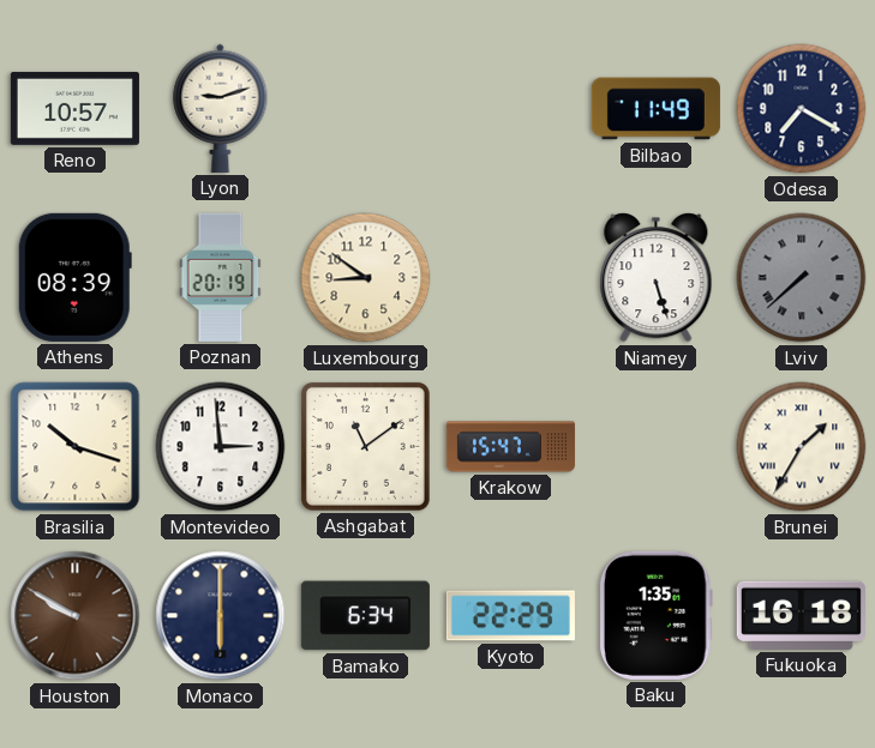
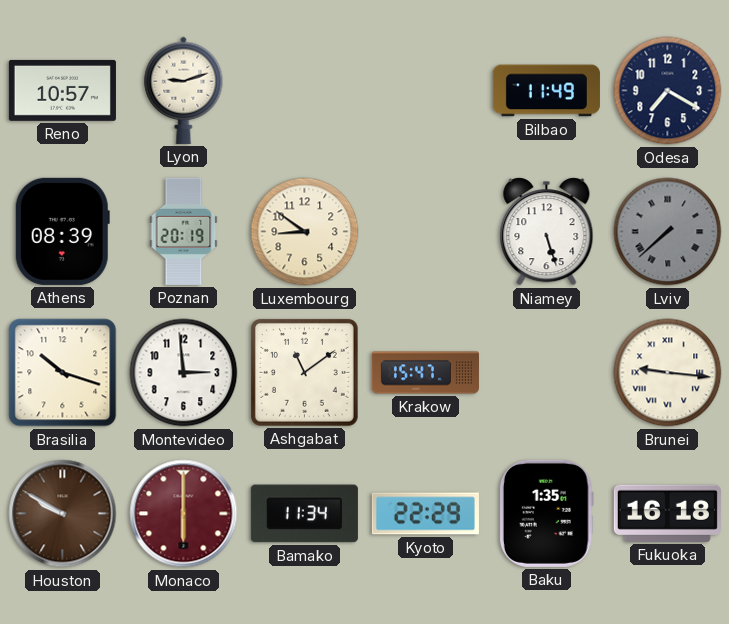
Brunei: 1:35 -> 9:16 (668, 373)
Monaco dial: navy -> burgundy (184, 514)
Bamako: 6:34 -> 11:34 (304, 514)
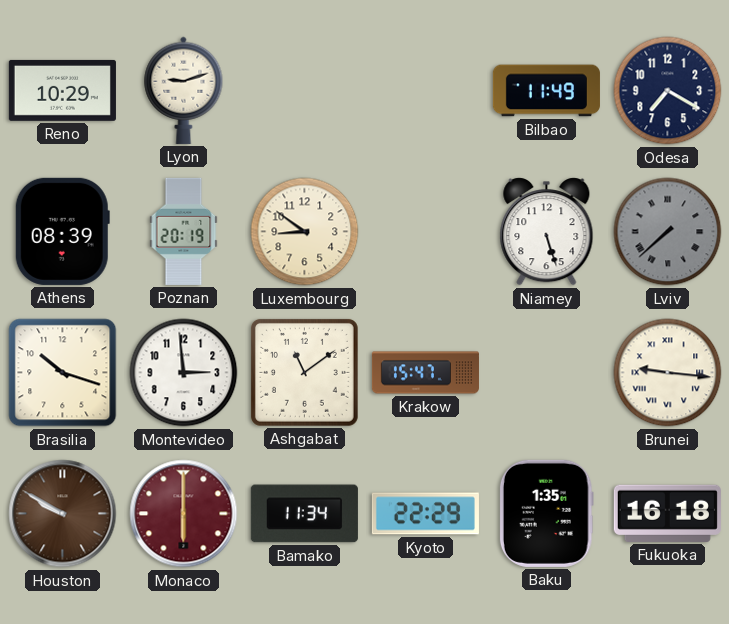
Reno: 10:57 -> 10:29 (62, 90)
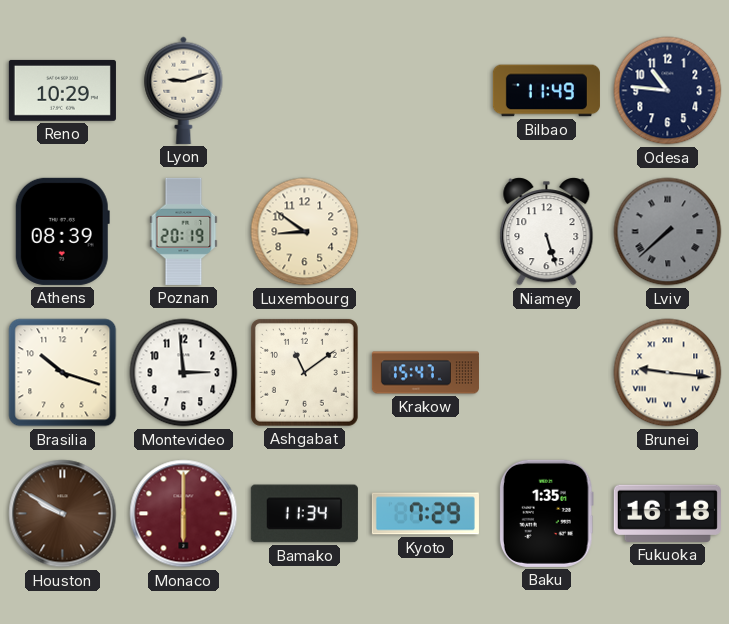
Odesa: 7:20 -> 10:46 (668, 91)
Kyoto: 22:29 -> 7:29 (425, 514)
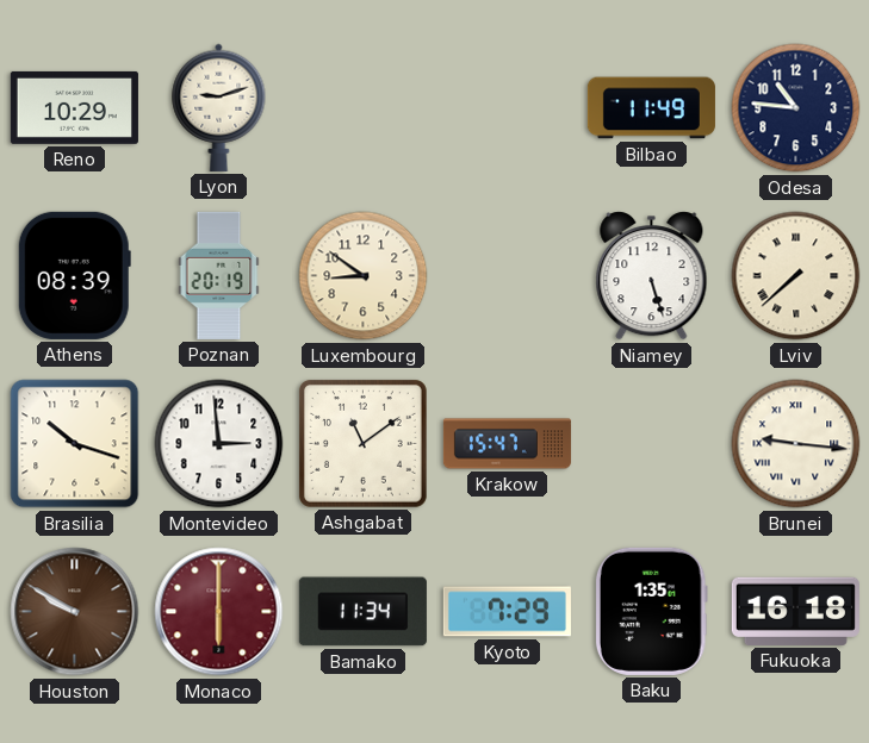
Lviv dial: grey -> cream (796, 276)
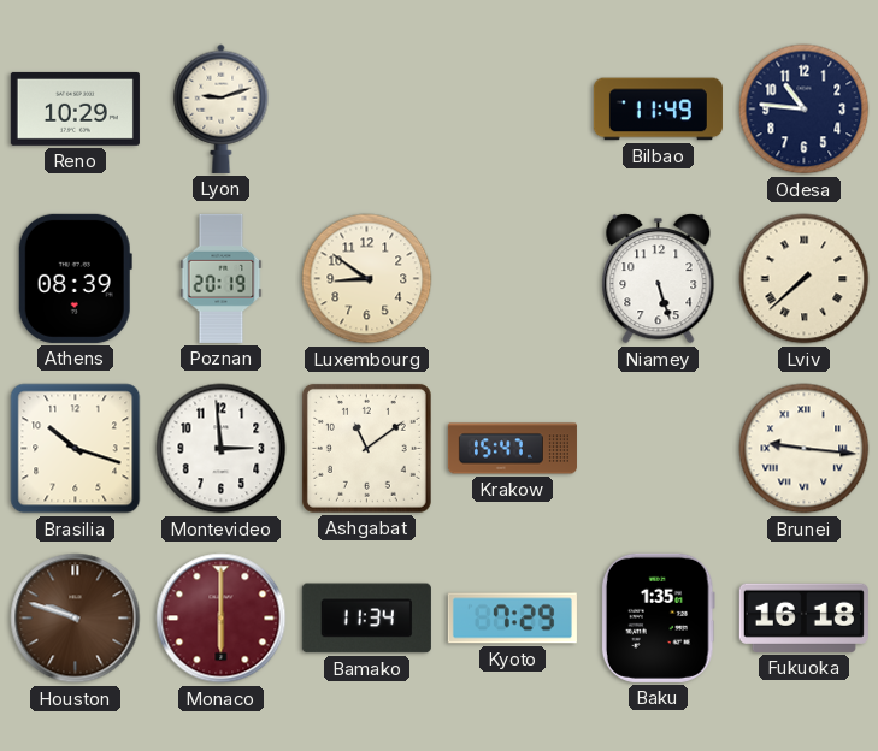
Houston: 9:50 -> 9:48 (76, 619)
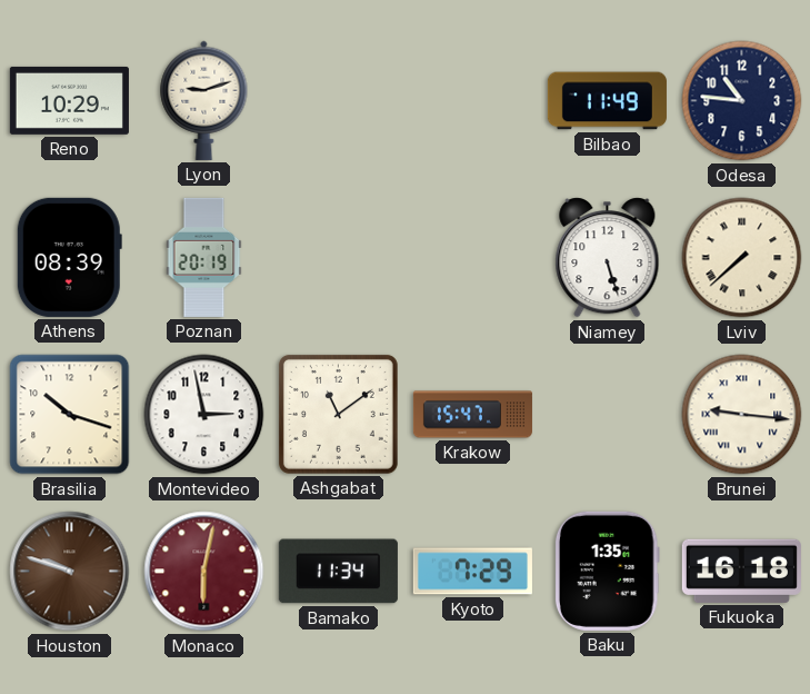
Luxembourg: 8:51 -> none (367, 279)
Montevideo: 2:59 -> 2:58 (204, 415)
Monaco: 6:00 -> 6:02 (204, 572)
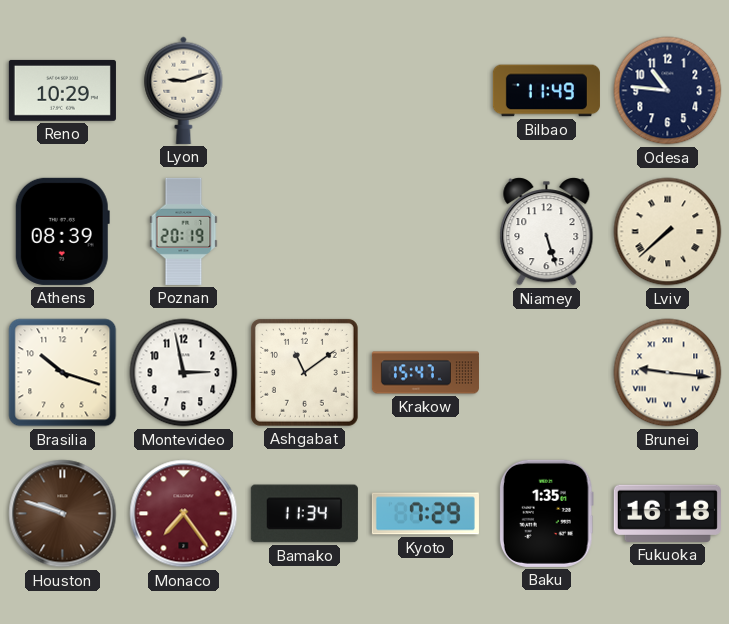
Monaco: 6:02 -> 7:24 (184, 514)
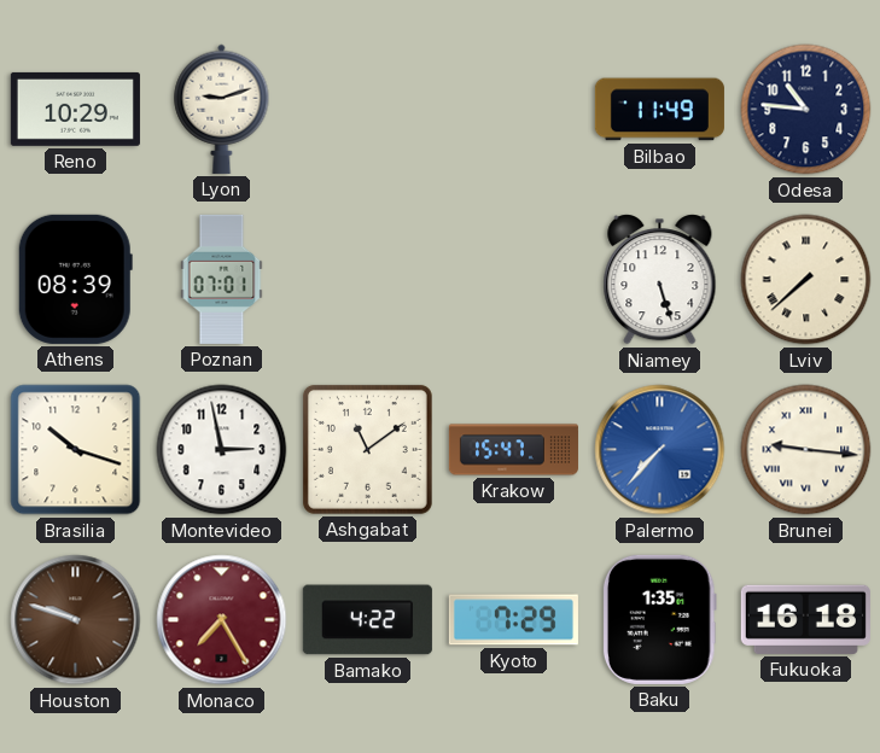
Poznan: 20:19 -> 07:01 (222, 279)
Palermo: none -> 7:37 (660, 450)
Monaco: 7:24 -> 7:25 (222, 620)
Bamako: 11:34 -> 4:22 (367, 620)
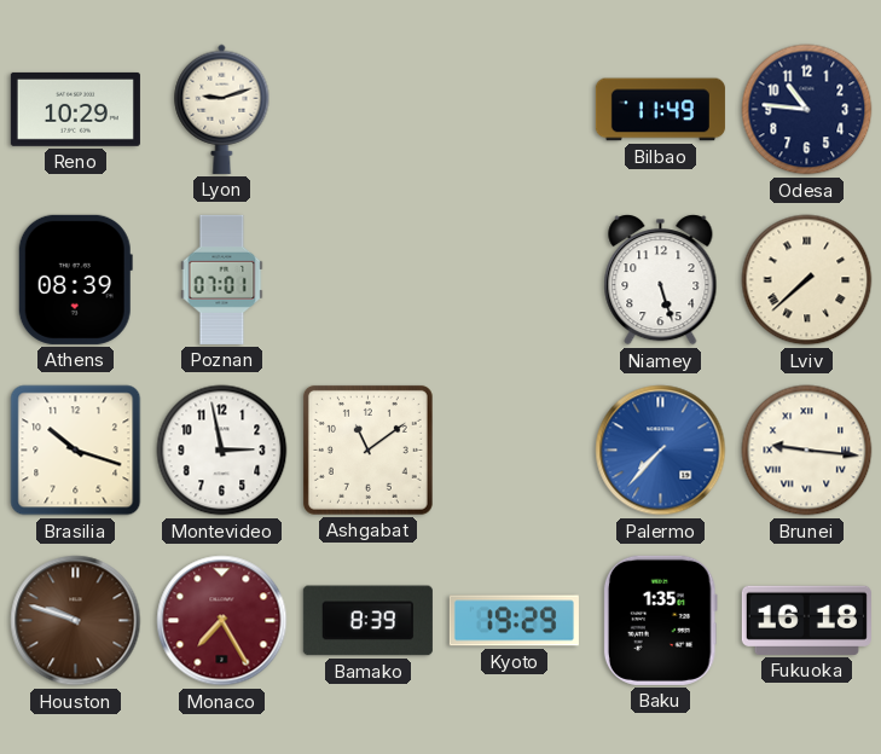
Krakow: 15:47 -> none (513, 450)
Bamako: 4:22 -> 8:39 (367, 621)
Kyoto: 7:29 -> 19:29 (514, 621)
